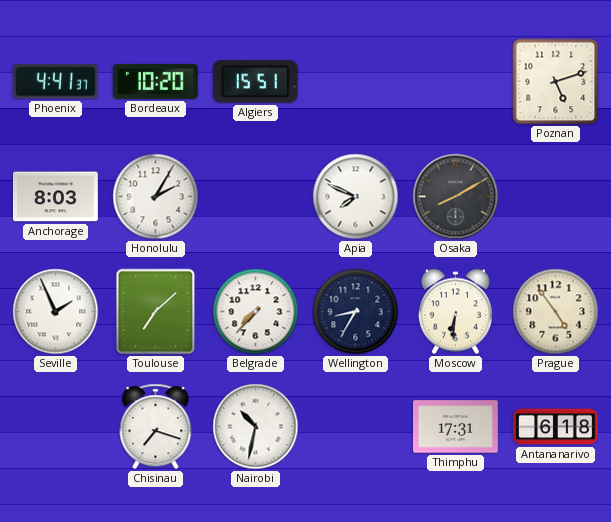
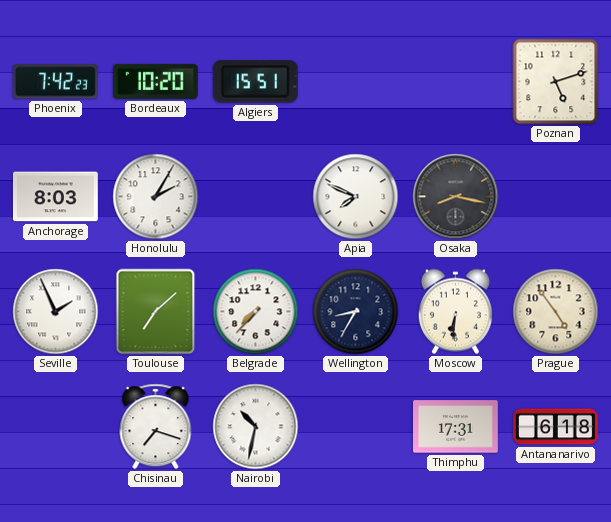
Phoenix: 4:41 -> 7:42 (55, 82)
Osaka: 8:10 -> 8:17 (456, 197)
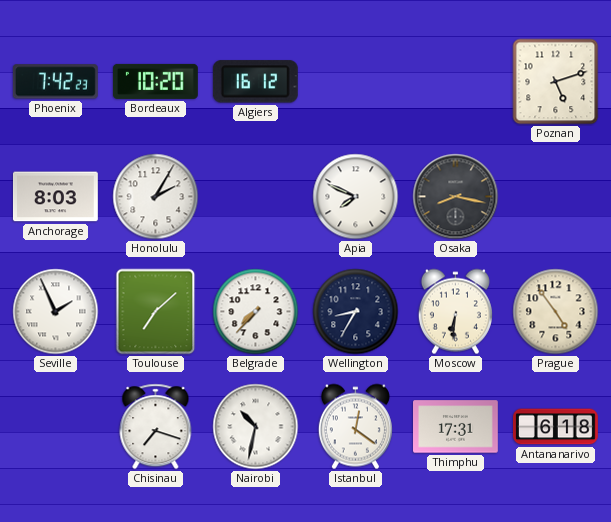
Algiers: 15:51 -> 16:12 (255, 82)
Istanbul: none -> 12:21 (355, 427)
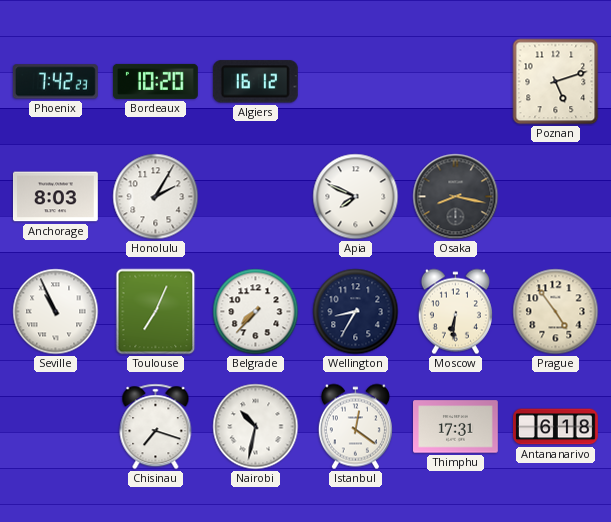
Seville: 1:56 -> 10:56 (56, 312)
Toulouse: 7:08 -> 7:04 (156, 312)
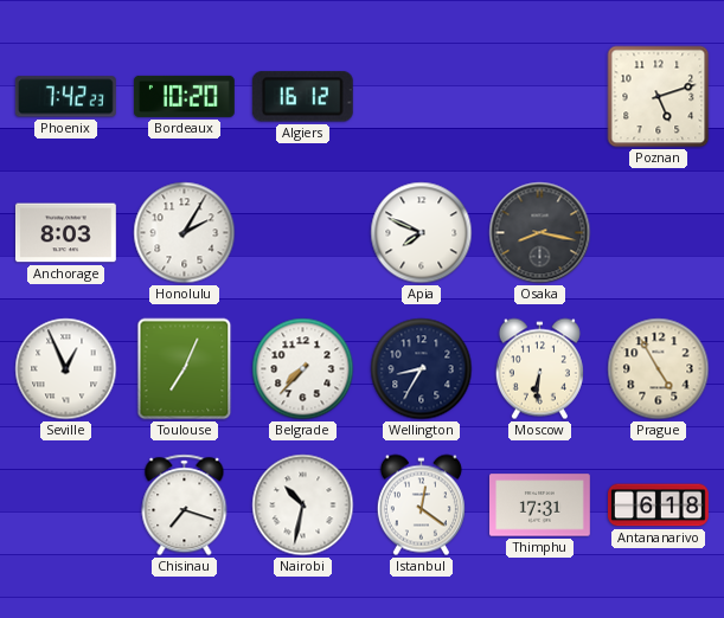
Seville: 10:56 -> 12:56 (66, 369)
Prague: 4:54 -> 4:55 (659, 369)
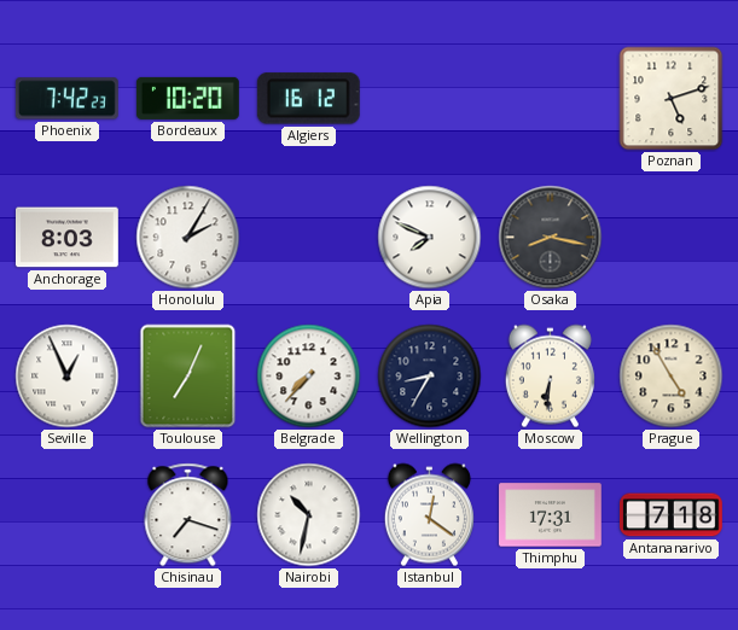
Antananarivo: 6:18 -> 7:18 (672, 515)
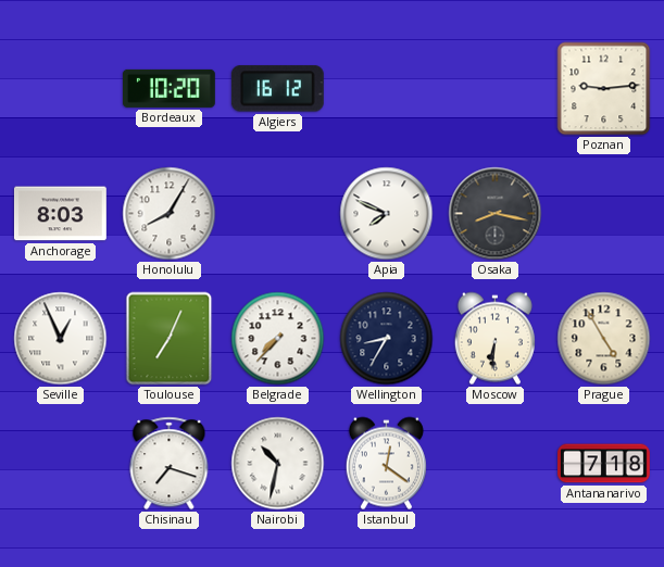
Phoenix: 7:42 -> none (66, 99)
Poznan: 5:12 -> 9:14 (604, 89)
Honolulu: 2:05 -> 8:05 (170, 214)
Thimphu: 17:31 -> none (551, 515)
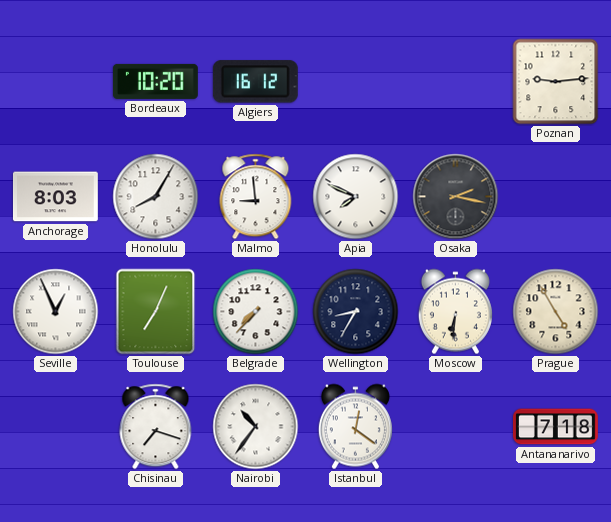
Malmo: none -> 8:59 (256, 197)
Osaka: 8:17 -> 2:17 (456, 197)
Nairobi: 10:32 -> 10:36 (256, 427)
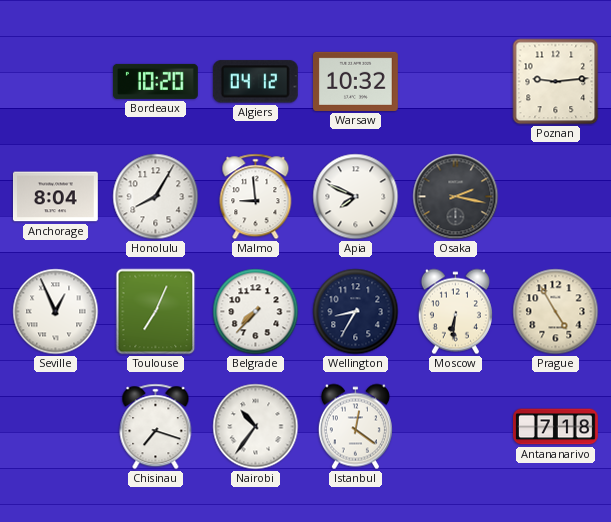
Algiers: 16:12 -> 04:12 (255, 82)
Warsaw: none -> 10:32 (356, 81)
Anchorage: 8:03 -> 8:04 (55, 197)
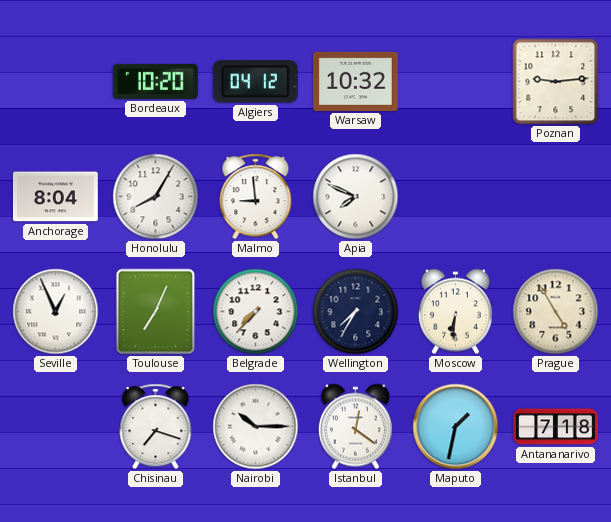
Osaka: 2:17 -> none (456, 197)
Wellington: 8:35 -> 7:35 (356, 312)
Nairobi: 10:36 -> 10:15 (256, 427)
Maputo: none -> 1:32 (456, 427)
